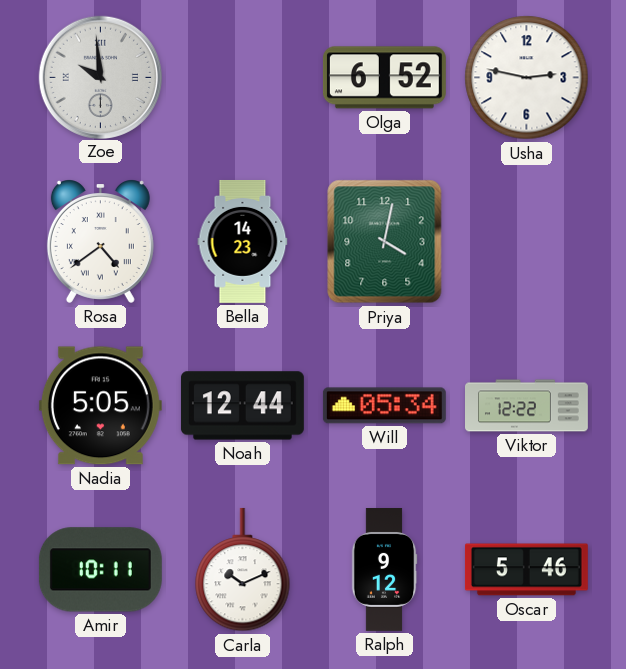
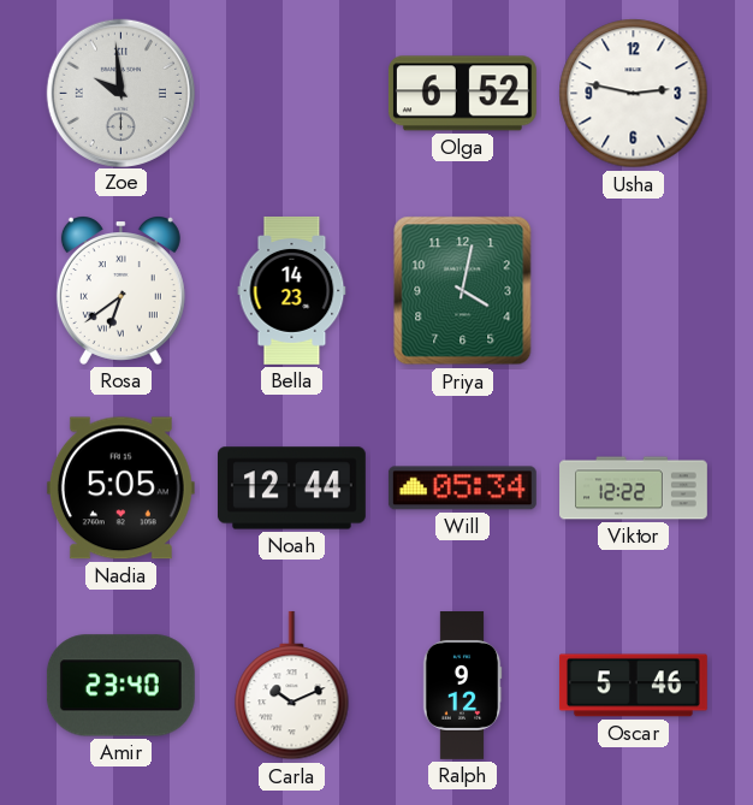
Rosa: 4:39 -> 6:39 (120, 290)
Amir: 10:11 -> 23:40 (120, 686)
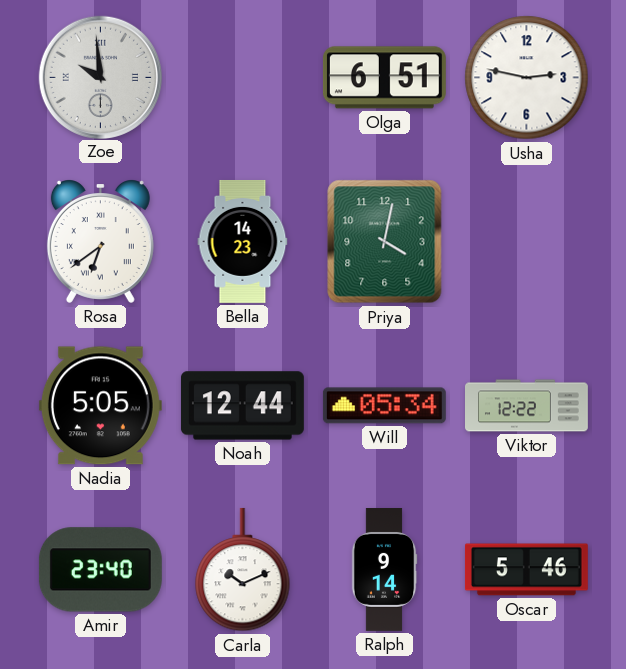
Olga: 6:52 -> 6:51 (384, 78)
Ralph: 9:12 -> 9:14 (384, 570)
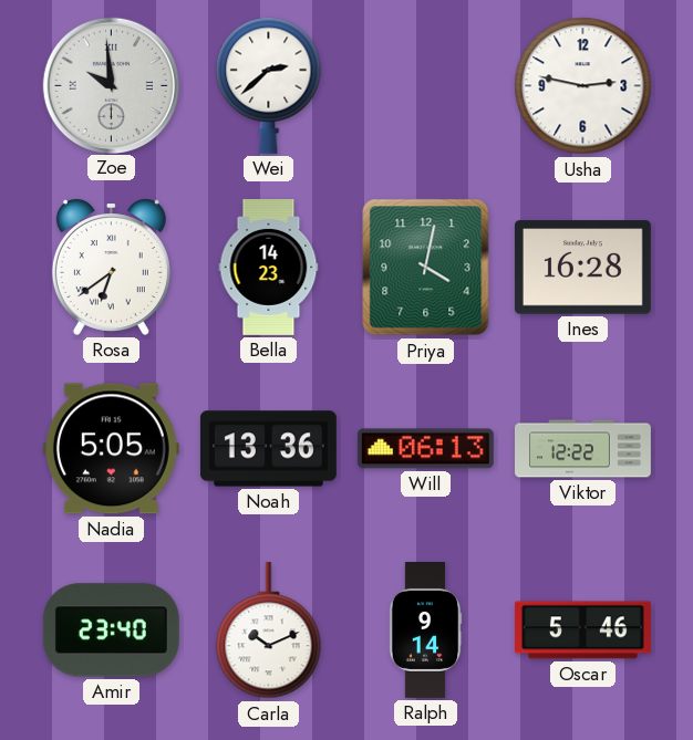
Wei: none -> 2:38 (269, 85)
Olga: 6:51 -> none (384, 78)
Ines: none -> 16:28 (582, 268)
Noah: 12:44 -> 13:36 (268, 449)
Will: 05:34 -> 06:13 (425, 449)
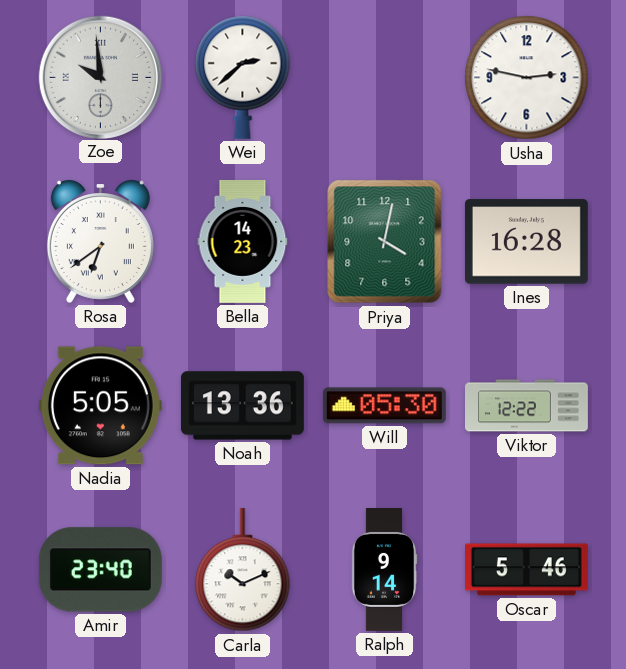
Will: 06:13 -> 05:30 (384, 406)
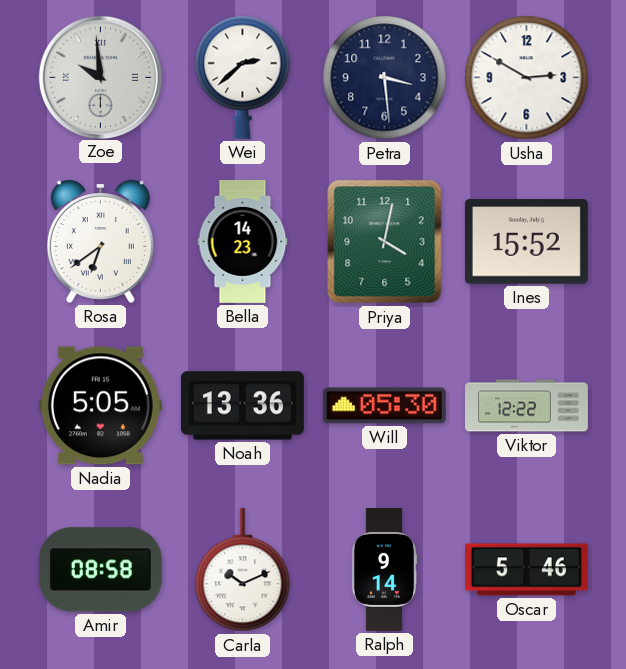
Petra: none -> 3:29 (385, 78)
Usha: 2:47 -> 2:50 (527, 78)
Ines: 16:28 -> 15:52 (526, 242)
Amir: 23:40 -> 08:58 (100, 570)
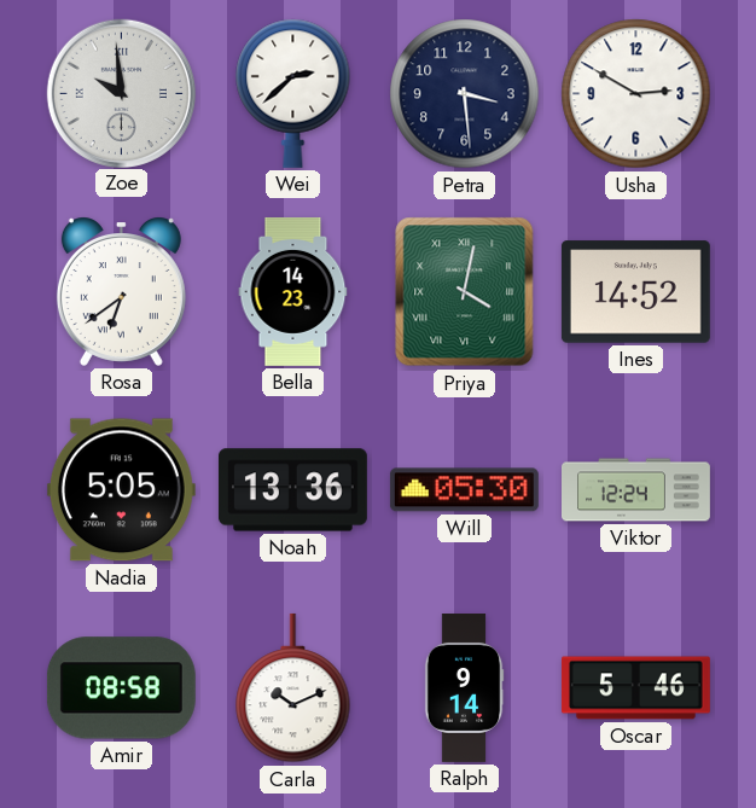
Priya numerals: Arabic -> Roman (465, 292)
Ines: 15:52 -> 14:52 (635, 292)
Viktor: 12:22 -> 12:24 (636, 490)
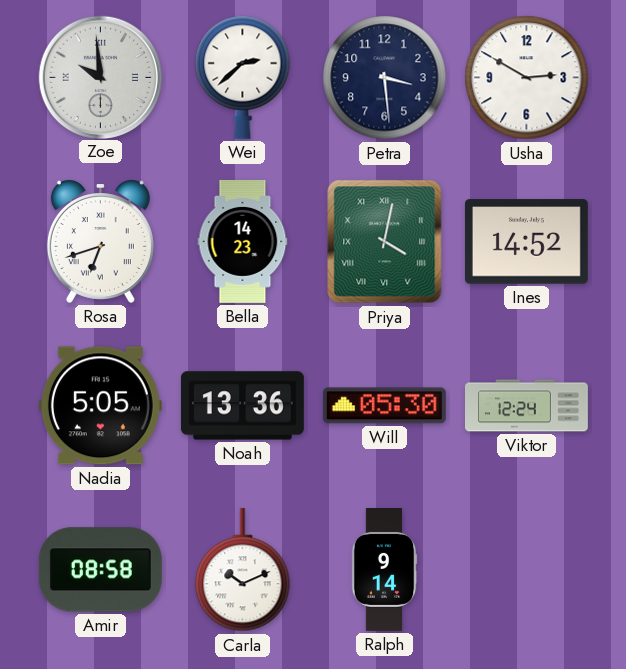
Rosa: 6:39 -> 6:42 (100, 241)
Oscar: 5:46 -> none (635, 688)
